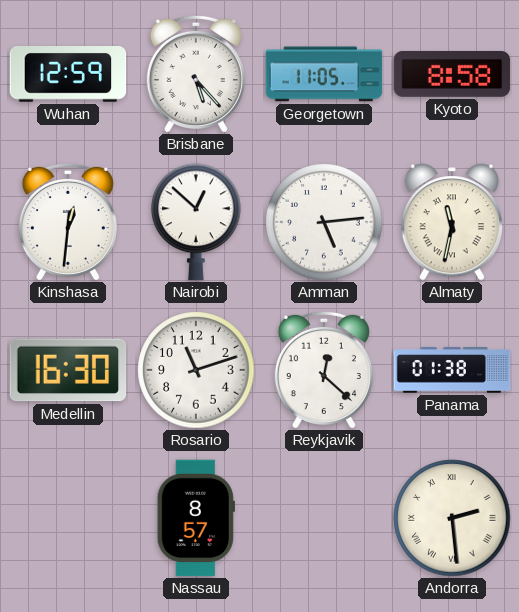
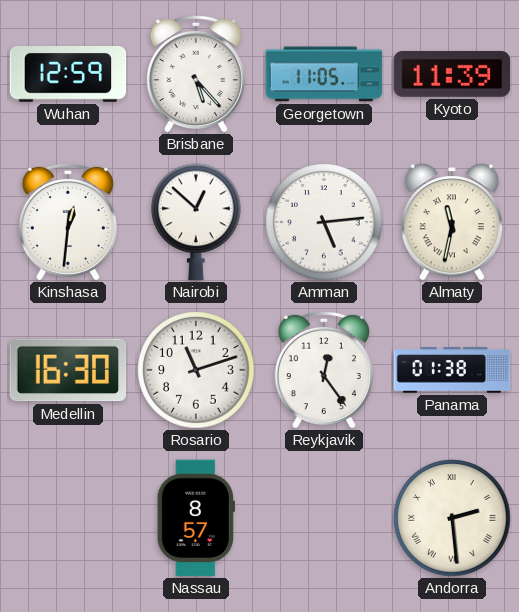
Kyoto: 8:58 -> 11:39 (452, 74)
Reykjavik: 12:22 -> 12:24 (324, 370)
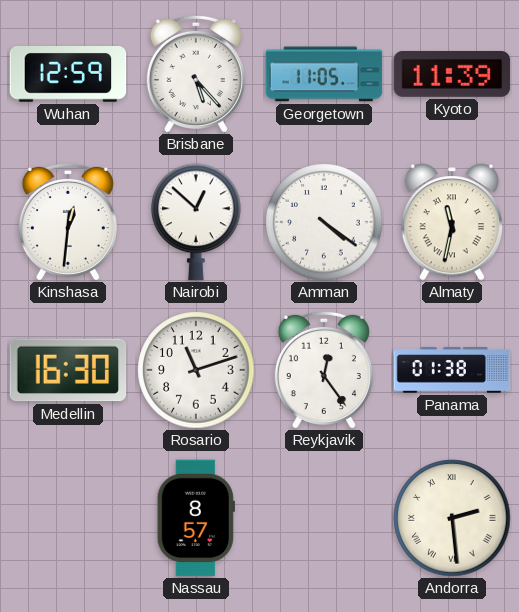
Amman: 5:14 -> 4:21 (324, 222)
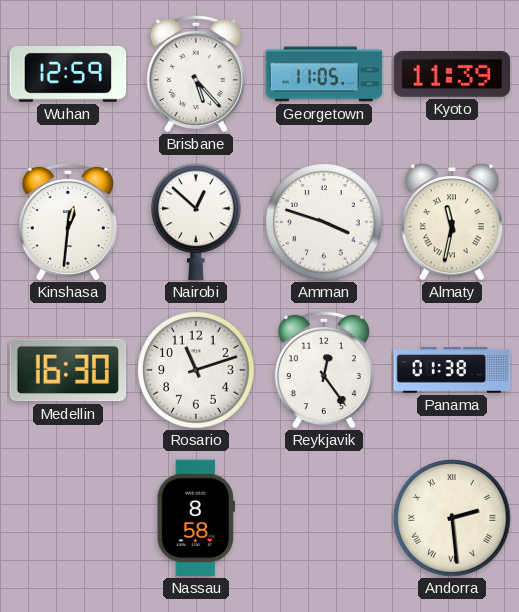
Amman: 4:21 -> 3:48 (324, 222)
Nassau: 8:57 -> 8:58 (196, 518)
